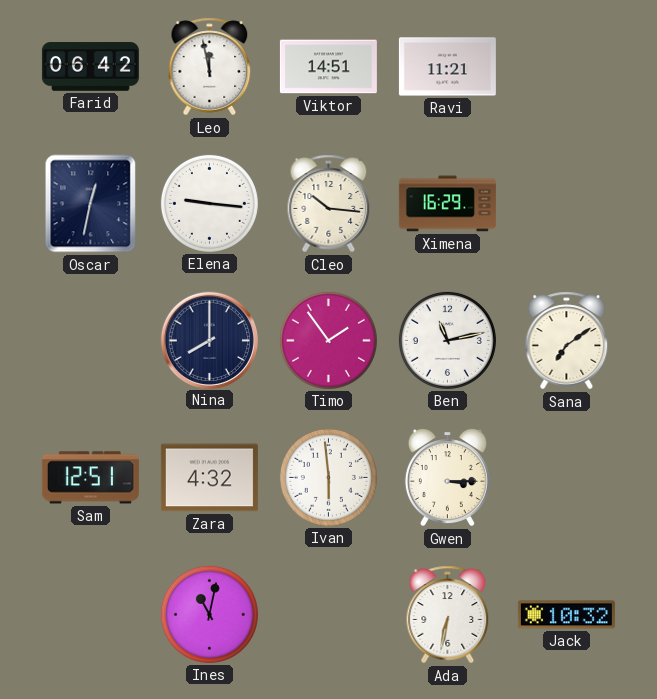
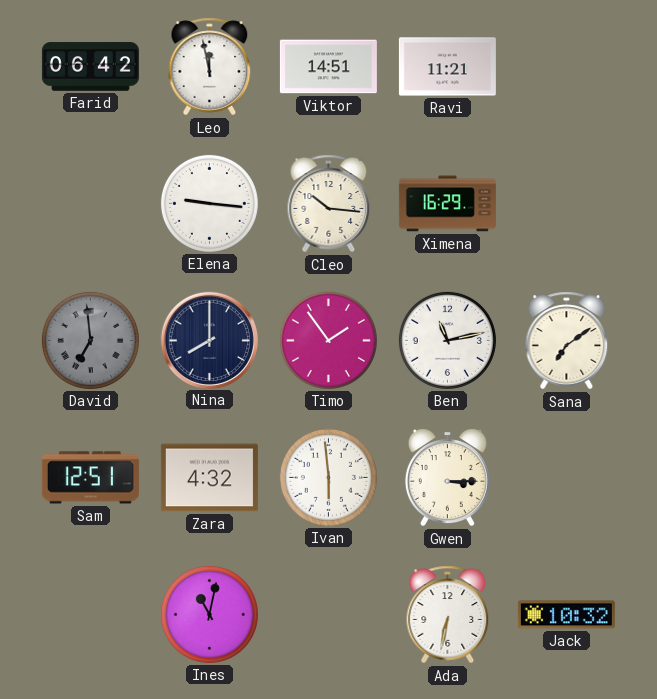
Oscar: 12:32 -> none (91, 204)
David: none -> 6:59 (90, 340)
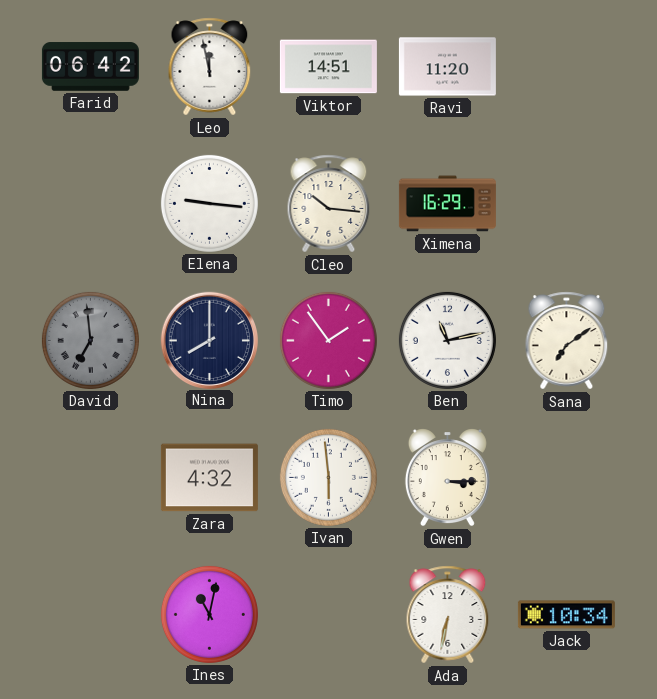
Ravi: 11:21 -> 11:20 (447, 67)
Sam: 12:51 -> none (90, 478)
Jack: 10:32 -> 10:34 (566, 615)
